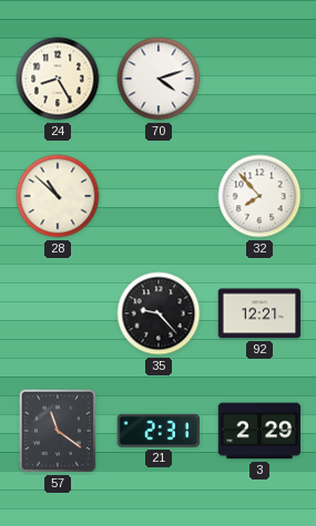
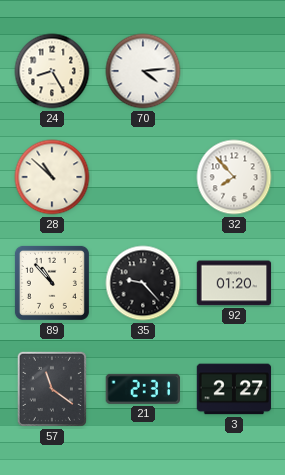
70: 4:12 -> 4:14 (143, 71)
89: none -> 10:53 (52, 283)
92: 12:21 -> 01:20 (234, 283)
3: 2:29 -> 2:27 (234, 389)
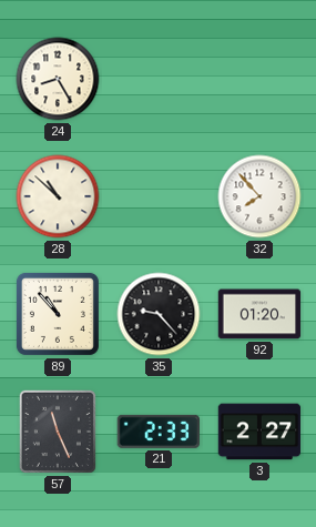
70: 4:14 -> none (143, 71)
57: 11:21 -> 11:26 (58, 432)
21: 2:31 -> 2:33 (157, 432)
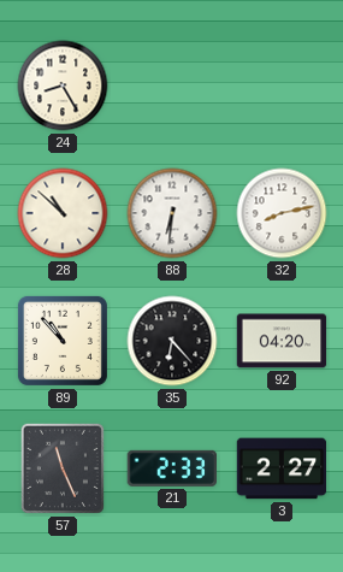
88: none -> 6:31 (172, 213)
32: 7:53 -> 8:13 (282, 213)
35: 9:23 -> 6:23 (172, 341)
92: 01:20 -> 04:20 (282, 341)
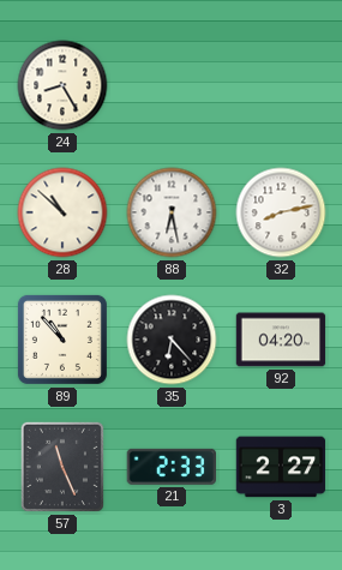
88: 6:31 -> 6:28 (172, 212)
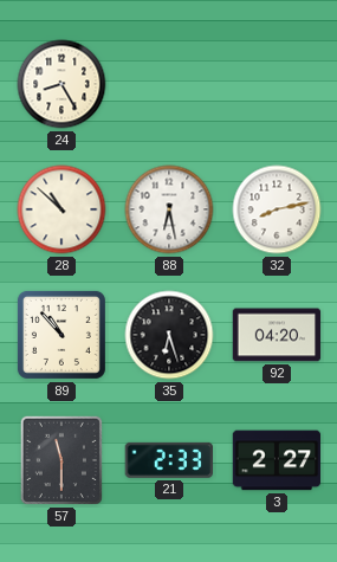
35: 6:23 -> 6:27 (169, 335)
57: 11:26 -> 11:30 (61, 460)
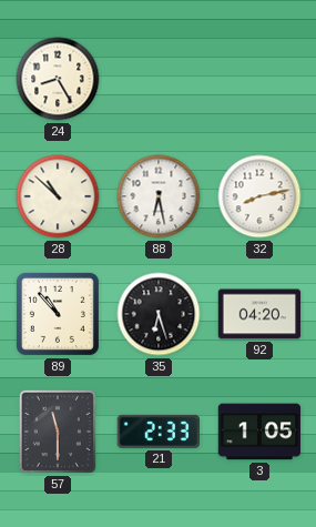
3: 2:27 -> 1:05 (259, 432)
